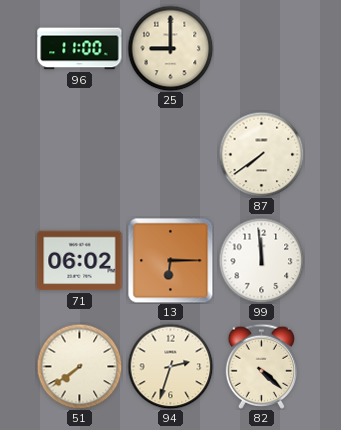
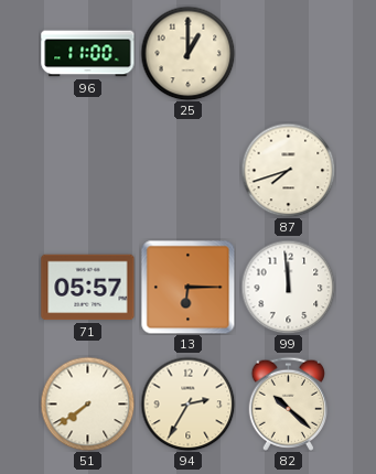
25: 9:00 -> 1:00 (187, 53)
87: 7:39 -> 7:42 (288, 170)
71: 06:02 -> 05:57 (88, 288)
94: 2:33 -> 2:35 (187, 403)
82: 4:22 -> 10:22 (288, 403)
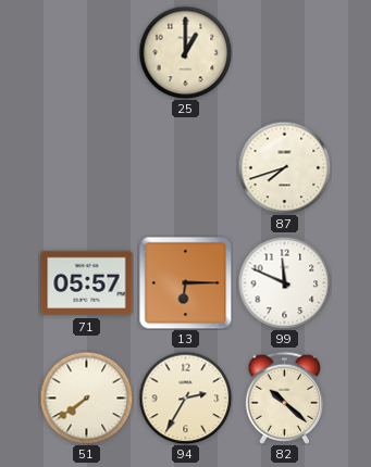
96: 11:00 -> none (88, 54)
99: 11:59 -> 11:49 (284, 282)
